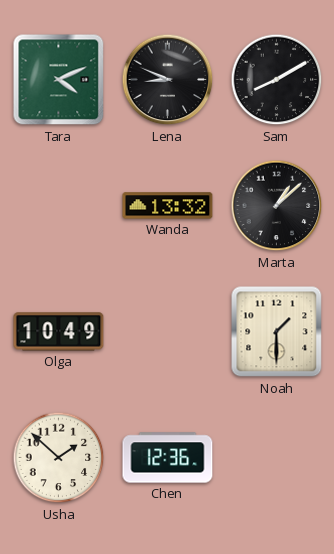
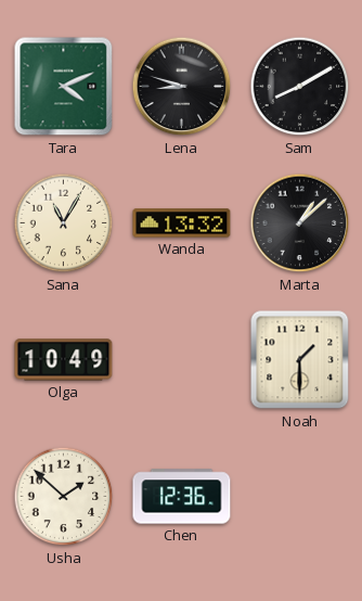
Lena: 8:49 -> 8:48 (182, 87)
Sana: none -> 11:05 (64, 223)
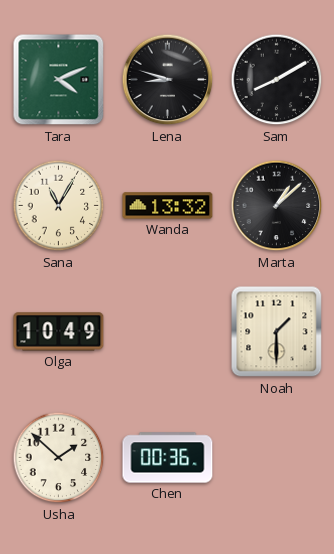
Chen: 12:36 -> 00:36 (168, 458)
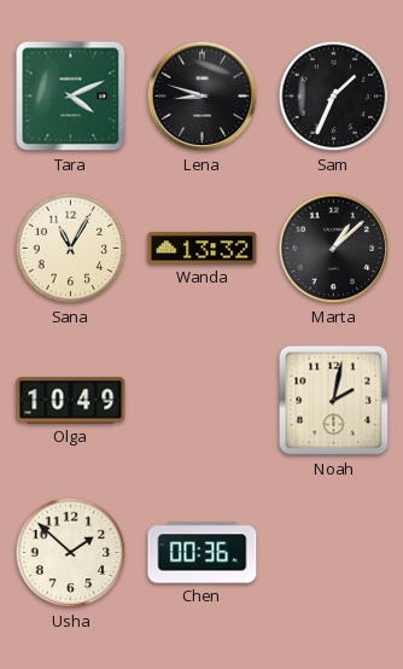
Sam: 8:10 -> 1:34 (334, 97)
Noah: 1:30 -> 2:02 (334, 401)
